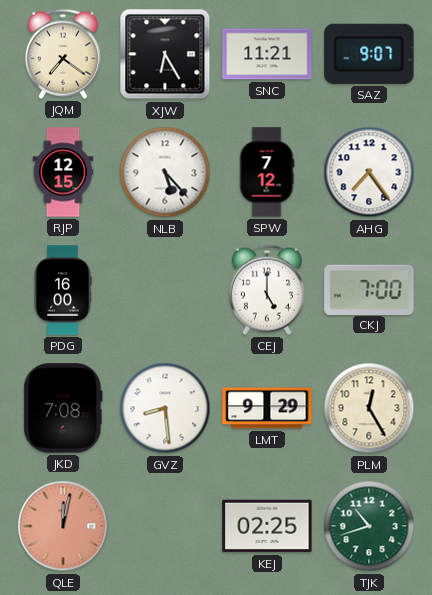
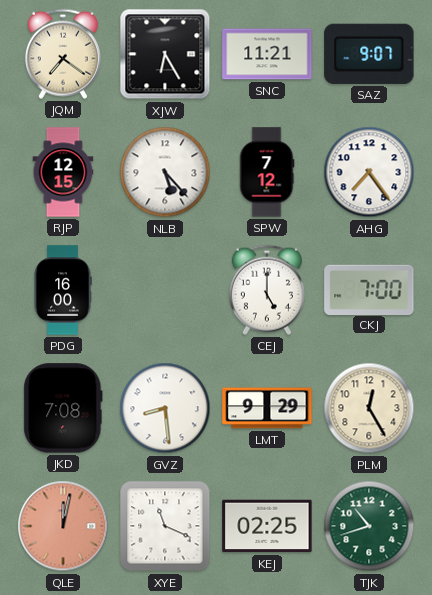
XYE: none -> 11:19 (165, 526)
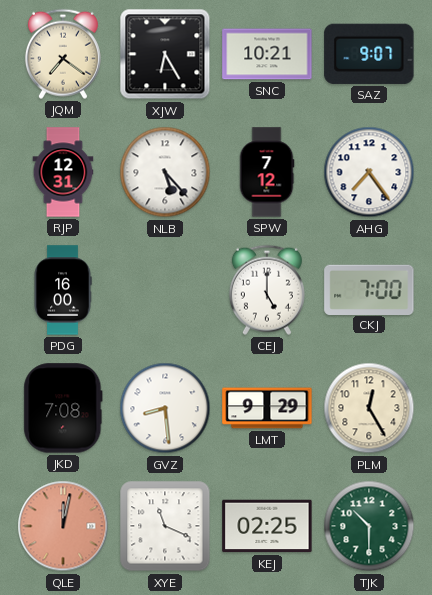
SNC: 11:21 -> 10:21 (267, 54)
RJP: 12:15 -> 12:31 (63, 172)
TJK: 10:42 -> 10:30 (369, 526)
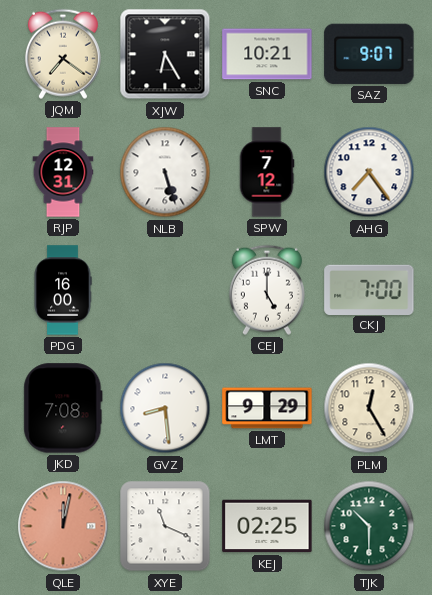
NLB: 5:23 -> 5:27 (165, 172)
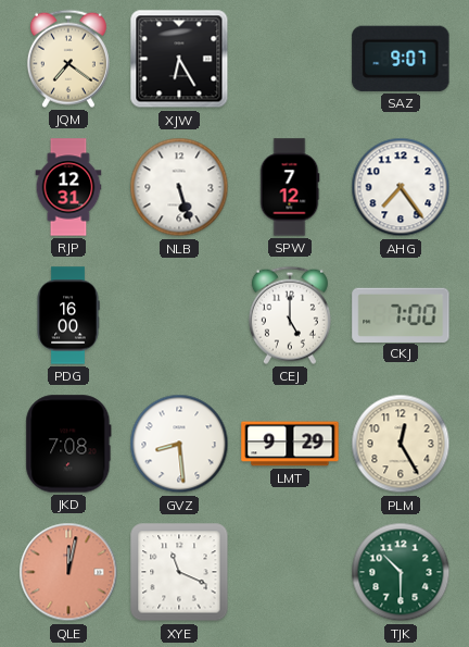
SNC: 10:21 -> none (267, 54)
KEJ: 02:25 -> none (267, 526)
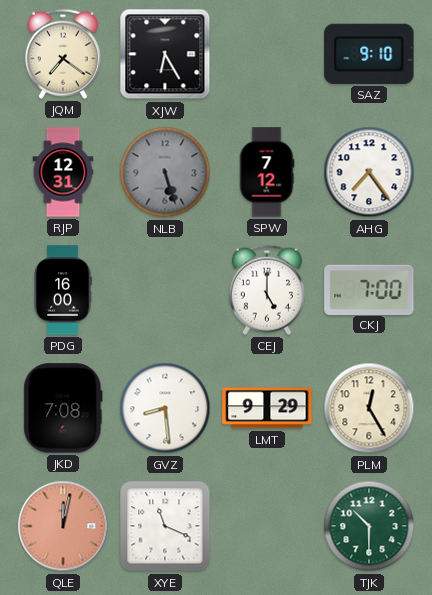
SAZ: 9:07 -> 9:10 (369, 54)
NLB dial: white -> grey (165, 172)
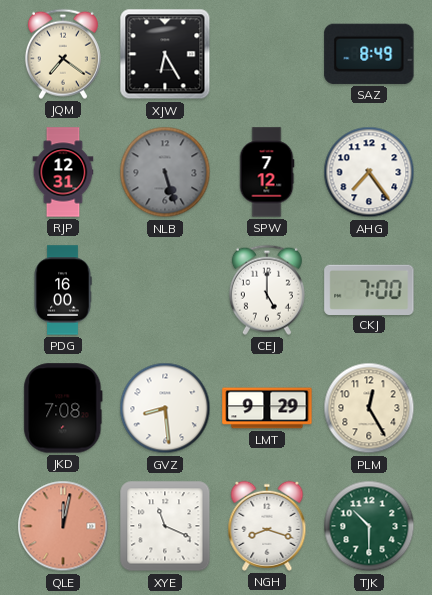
SAZ: 9:10 -> 8:49 (369, 54)
NGH: none -> 8:18 (267, 526)
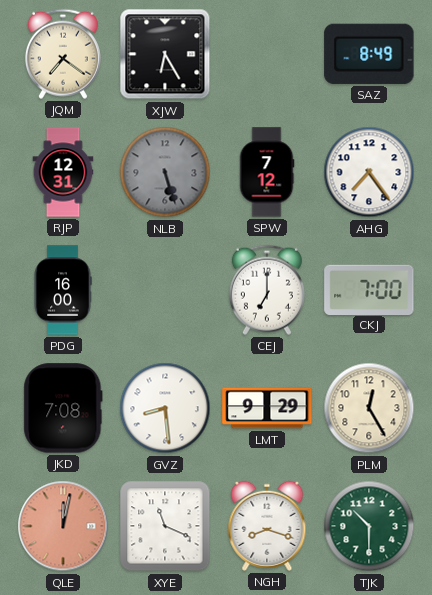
CEJ: 5:00 -> 7:00 (267, 290)
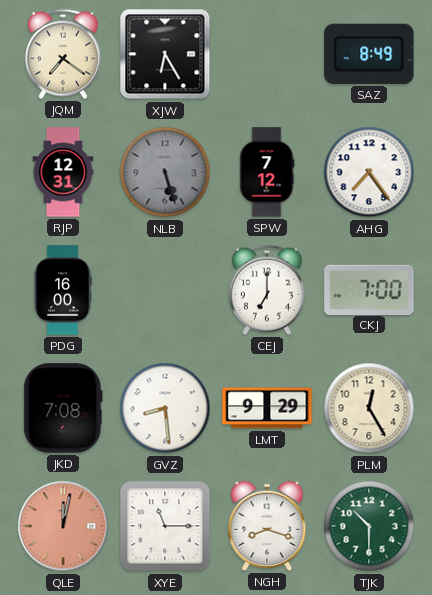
XYE: 11:19 -> 11:15 (165, 526)
